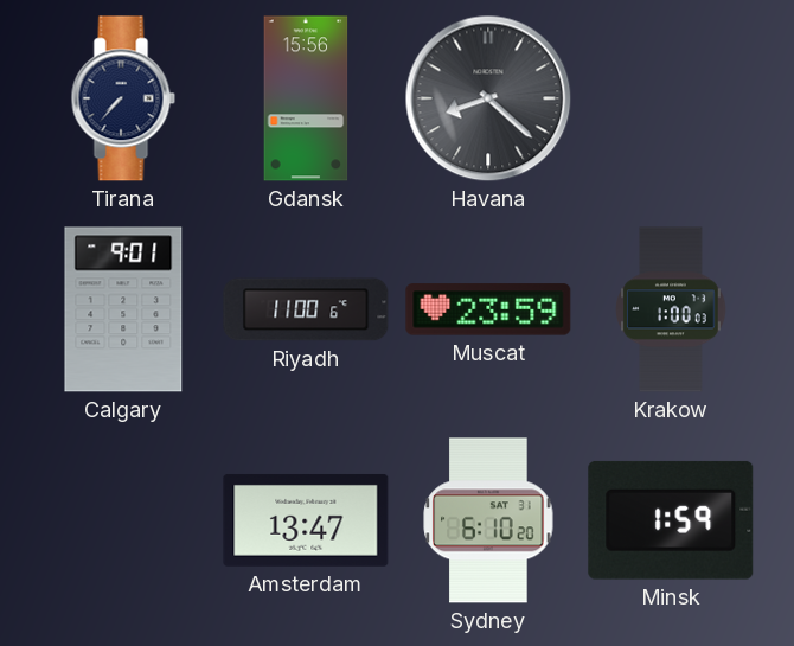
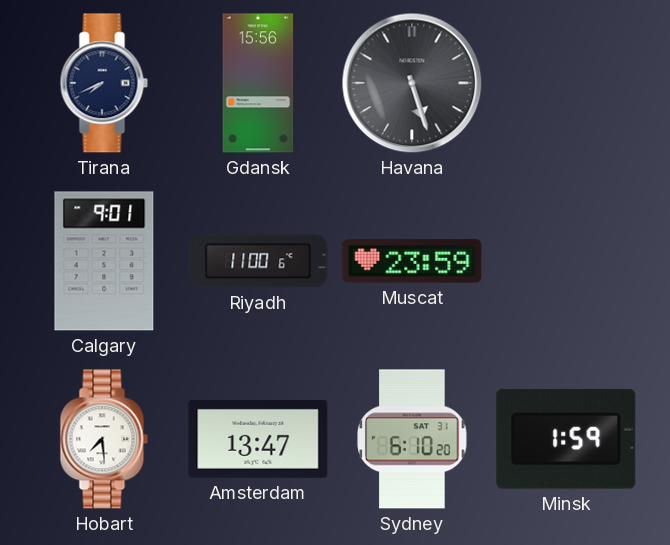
Tirana: 7:37 -> 7:41 (104, 83)
Havana: 8:22 -> 5:27 (412, 83)
Krakow: 1:00 -> none (671, 309)
Hobart: none -> 7:29 (104, 439)
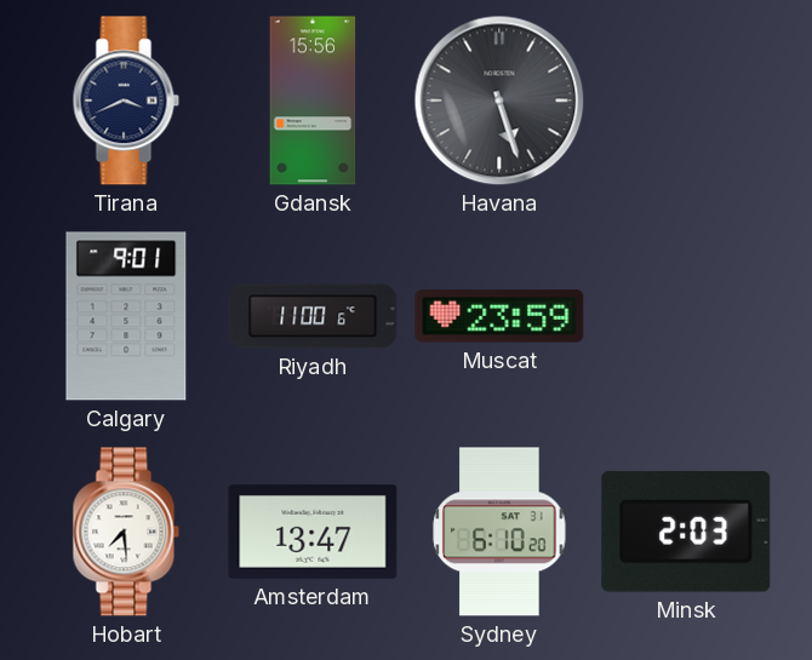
Tirana: 7:41 -> 3:41 (126, 101)
Minsk: 1:59 -> 2:03 (686, 532)
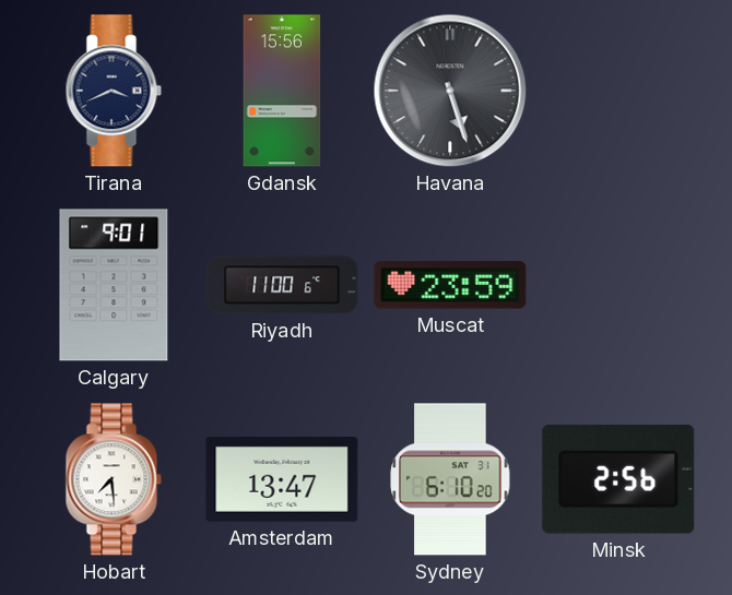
Minsk: 2:03 -> 2:56 (618, 479)
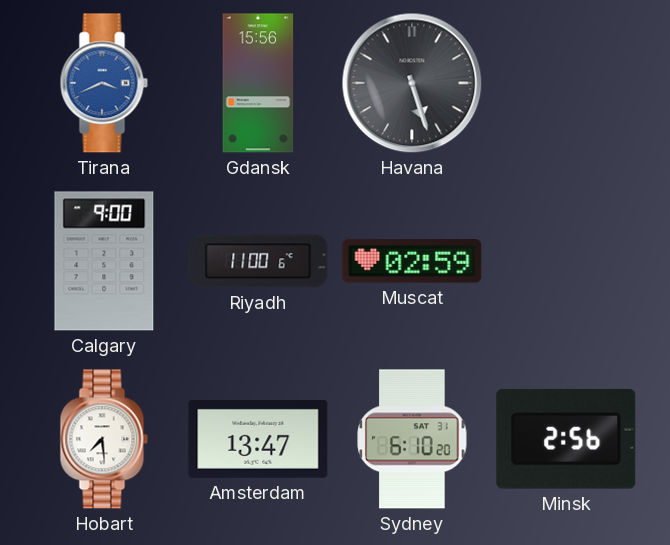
Tirana dial: navy -> blue (104, 83)
Calgary: 9:01 -> 9:00 (104, 261)
Muscat: 23:59 -> 02:59 (412, 261)
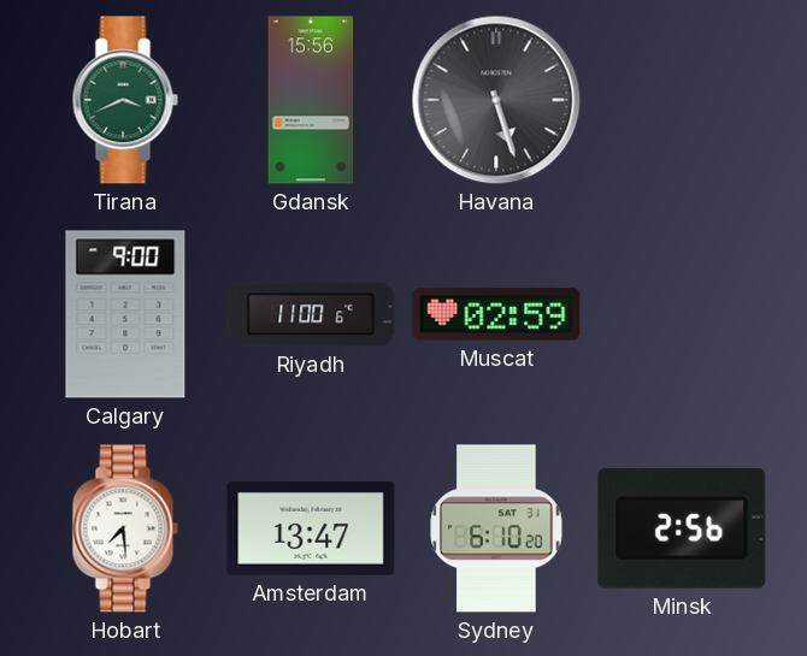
Tirana dial: blue -> green (125, 100)
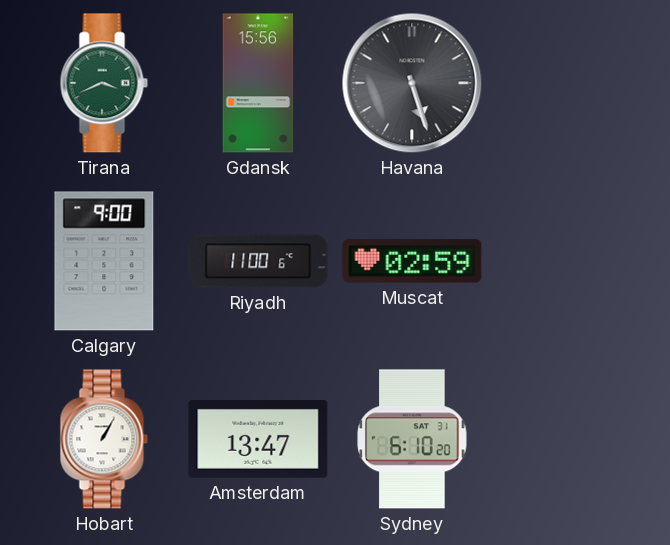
Hobart: 7:29 -> 1:05 (104, 439)
Minsk: 2:56 -> none (682, 528)
